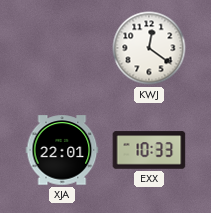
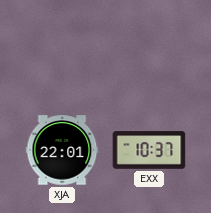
KWJ: 12:21 -> none (149, 48)
EXX: 10:33 -> 10:37 (149, 150)
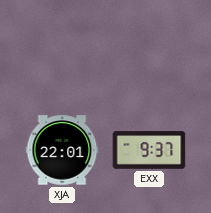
EXX: 10:37 -> 9:37 (149, 150)
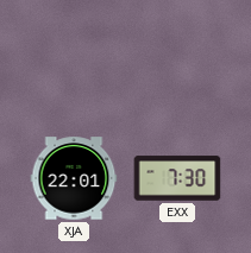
EXX: 9:37 -> 7:30 (177, 178)
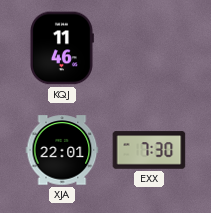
KQJ: none -> 11:46 (61, 48)
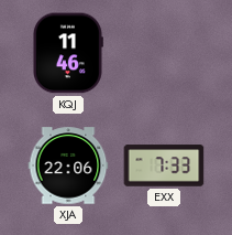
XJA: 22:01 -> 22:06 (68, 165)
EXX: 7:30 -> 7:33 (164, 165)
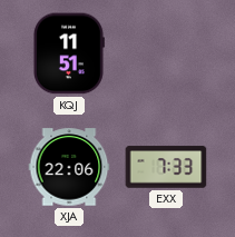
KQJ: 11:46 -> 11:51 (68, 53)
